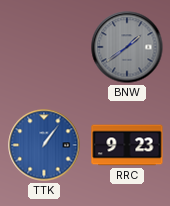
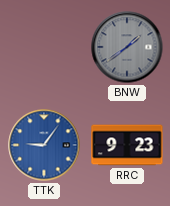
TTK: 1:06 -> 9:06 (44, 145)
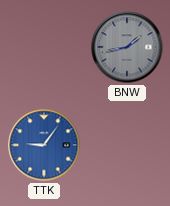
BNW: 1:39 -> 1:43 (127, 47)
RRC: 9:23 -> none (127, 145)
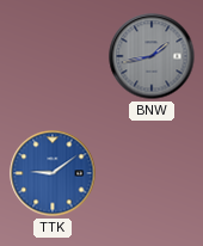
TTK: 9:06 -> 9:09 (53, 173)
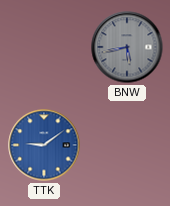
BNW: 1:43 -> 5:43 (127, 47)
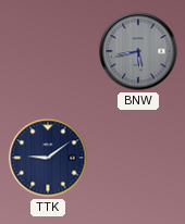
TTK dial: blue -> navy (48, 158)
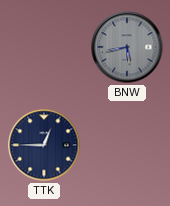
TTK: 9:09 -> 12:45 (44, 145)
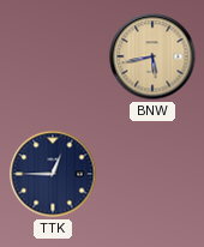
BNW dial: grey -> champagne (152, 56)
